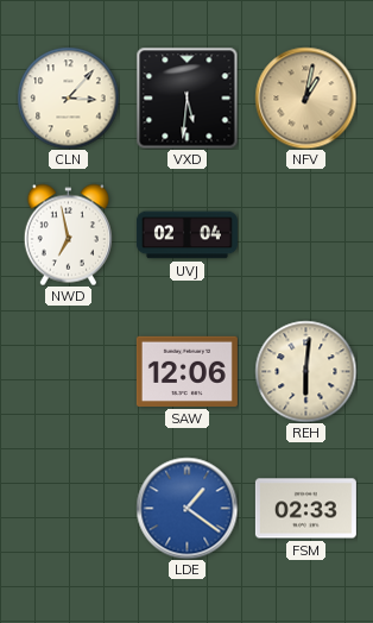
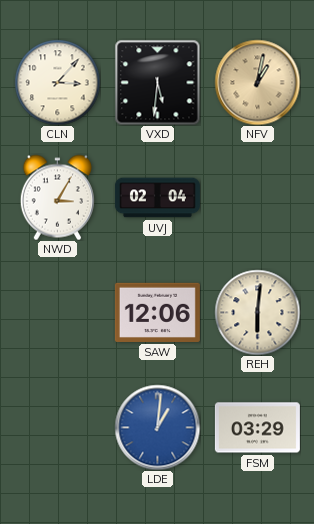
NWD: 6:58 -> 3:05 (57, 197)
LDE: 1:21 -> 1:01 (157, 427)
FSM: 02:33 -> 03:29 (257, 428)
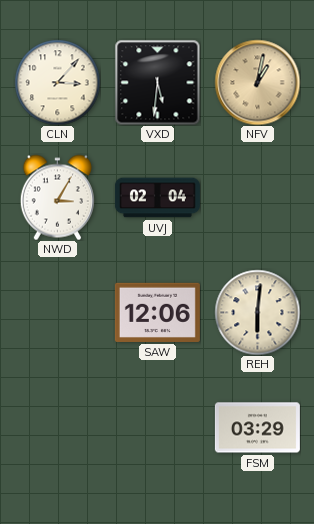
LDE: 1:01 -> none (157, 427)
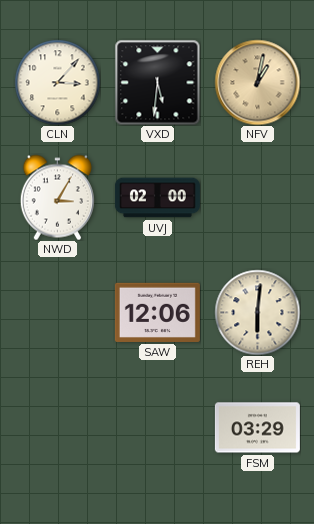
UVJ: 02:04 -> 02:00 (157, 198)
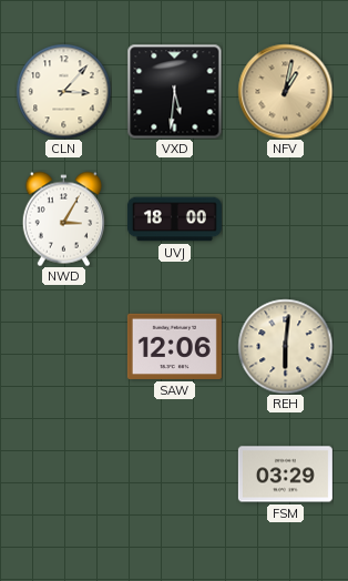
UVJ: 02:00 -> 18:00 (174, 220)
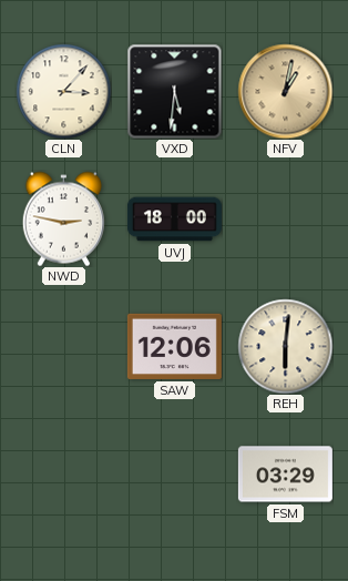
NWD: 3:05 -> 2:47 (63, 218)
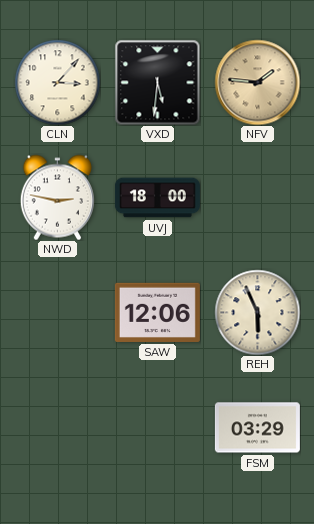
NFV: 1:02 -> 1:46 (257, 82)
REH: 6:01 -> 5:56 (257, 312)
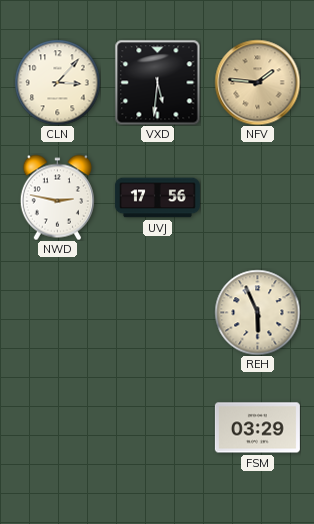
UVJ: 18:00 -> 17:56 (157, 198)
SAW: 12:06 -> none (157, 312)
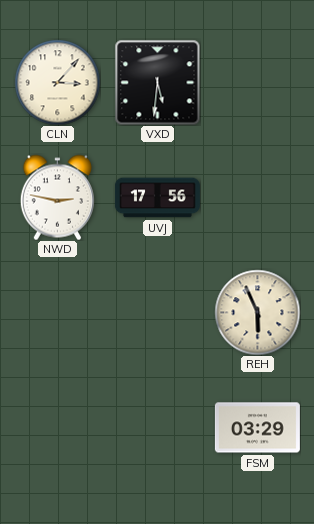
NFV: 1:46 -> none (257, 82)
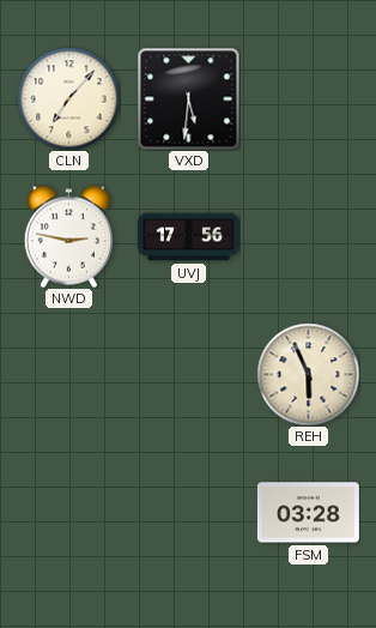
CLN: 3:07 -> 7:07 (68, 98)
FSM: 03:29 -> 03:28 (308, 513)
